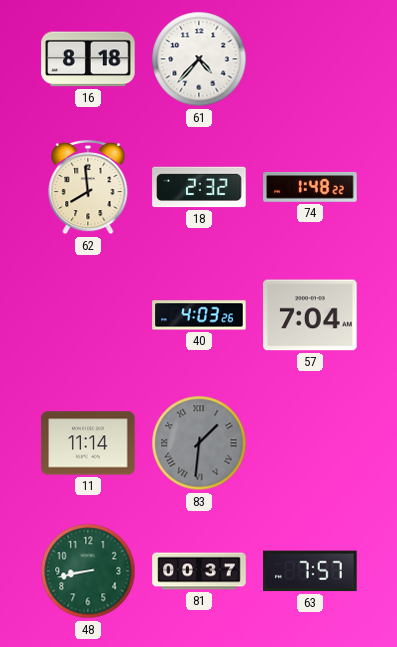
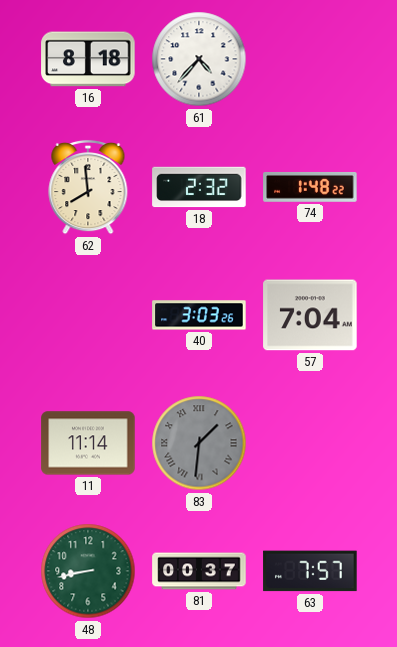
40: 4:03 -> 3:03 (199, 315)
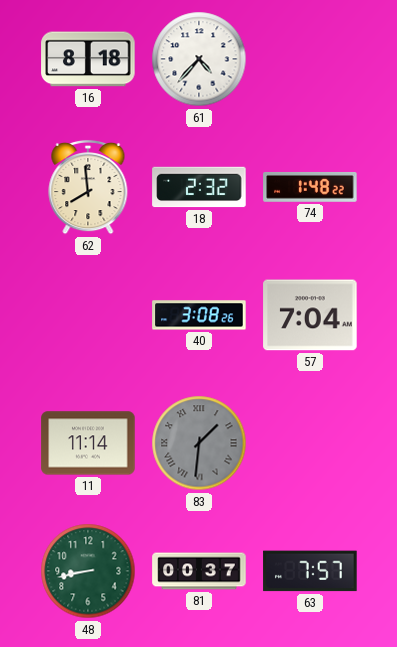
40: 3:03 -> 3:08 (199, 315)
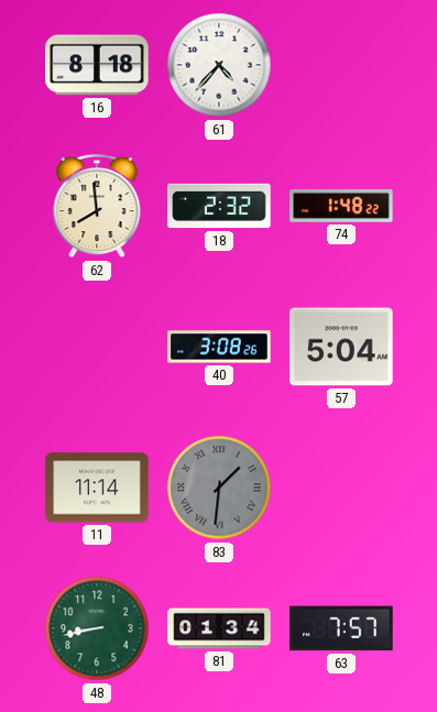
57: 7:04 -> 5:04 (341, 347)
81: 00:37 -> 01:34 (219, 628)
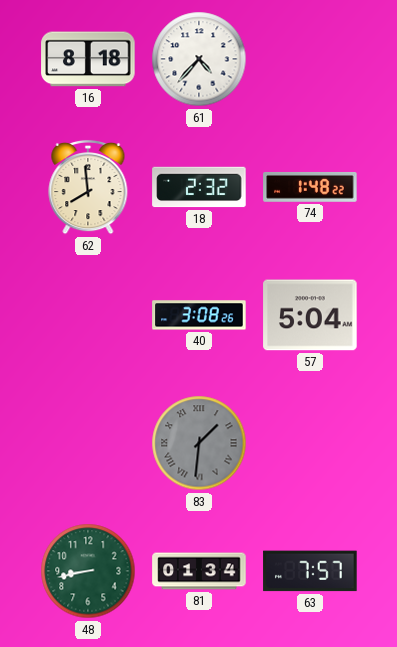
11: 11:14 -> none (97, 488)
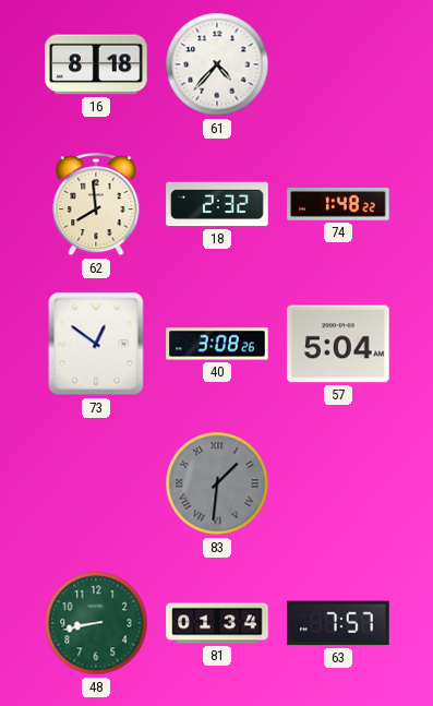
73: none -> 12:51 (96, 344)
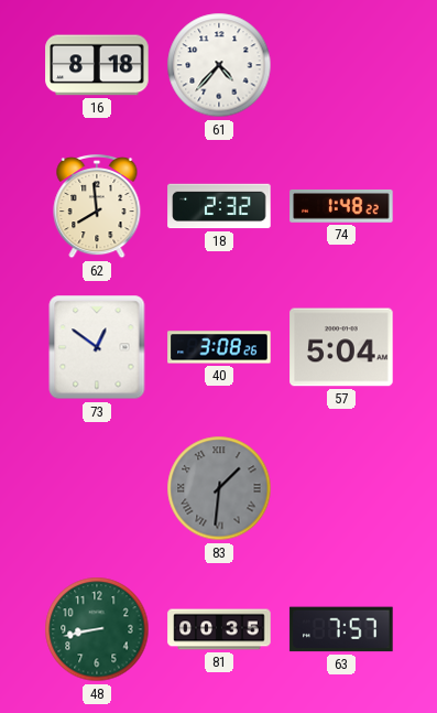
81: 01:34 -> 00:35 (219, 629)
